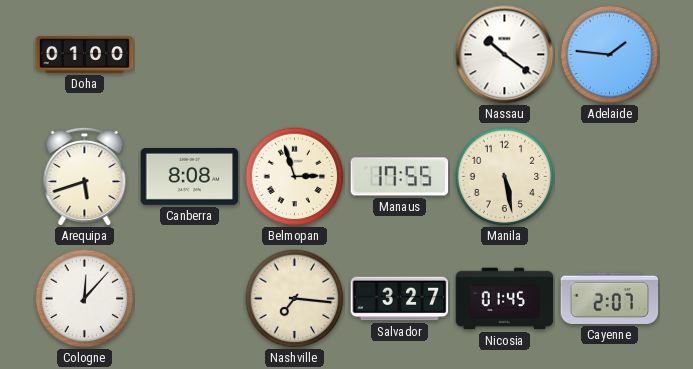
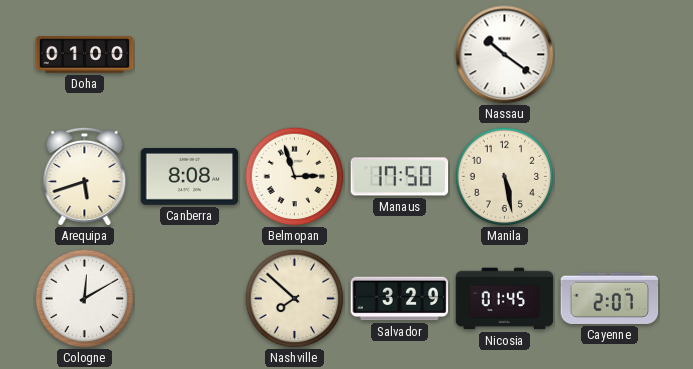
Adelaide: 1:46 -> none (610, 55)
Manaus: 17:55 -> 17:50 (400, 177)
Cologne: 12:07 -> 12:10 (85, 299)
Nashville: 7:16 -> 7:52 (295, 299)
Salvador: 3:27 -> 3:29 (400, 299)
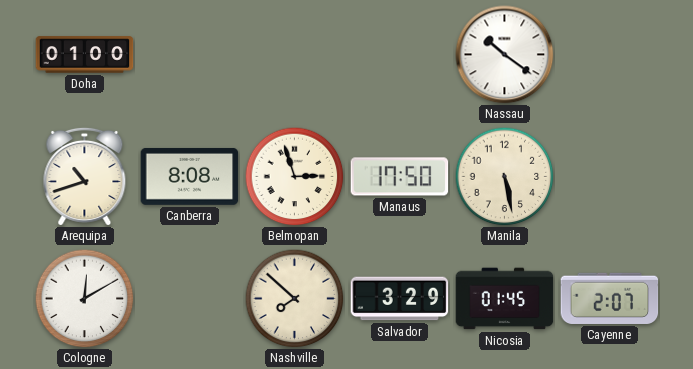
Arequipa: 5:42 -> 10:42 (85, 176)
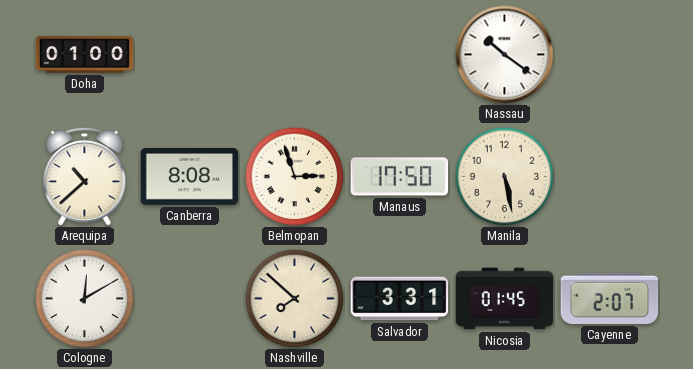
Arequipa: 10:42 -> 10:38 (85, 176)
Salvador: 3:29 -> 3:31 (400, 299)
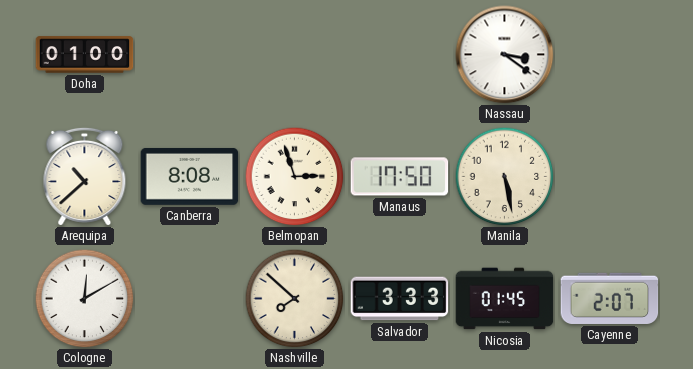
Nassau: 10:21 -> 3:21 (505, 55)
Salvador: 3:31 -> 3:33 (400, 299)
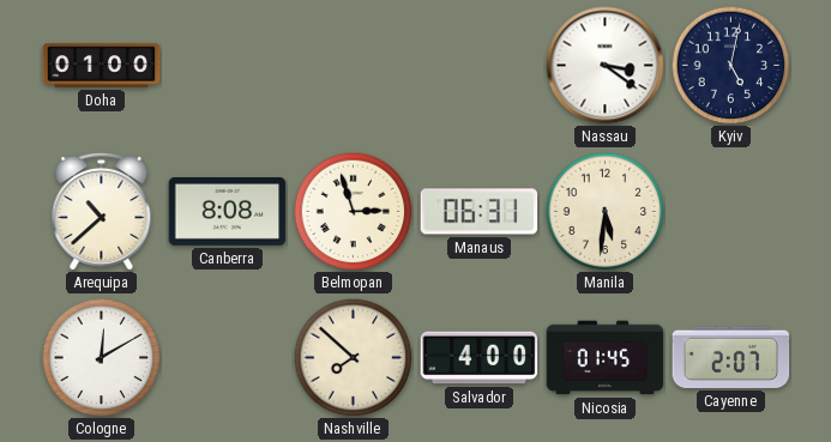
Kyiv: none -> 5:02 (731, 66)
Manaus: 17:50 -> 06:31 (480, 212)
Manila: 5:28 -> 5:31 (606, 212)
Salvador: 3:33 -> 4:00 (480, 358)
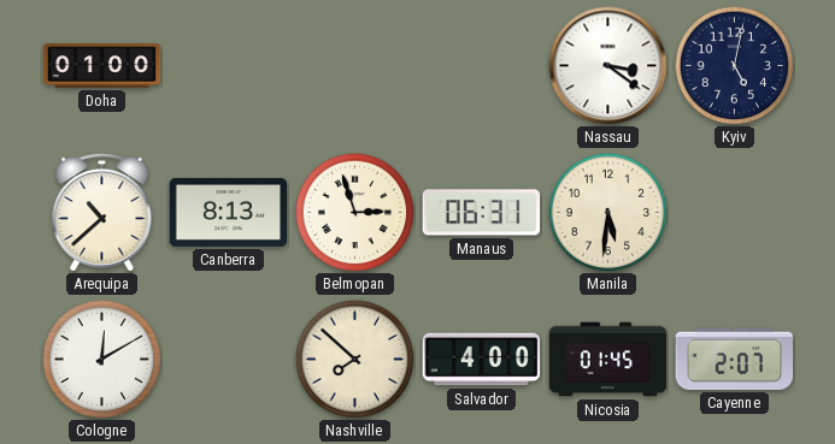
Canberra: 8:08 -> 8:13 (229, 212)
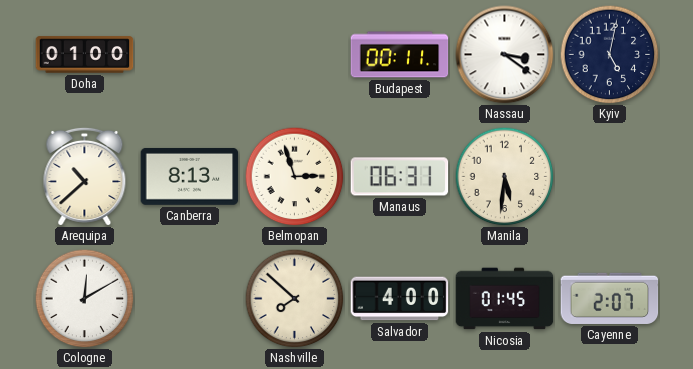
Budapest: none -> 00:11 (400, 55)
